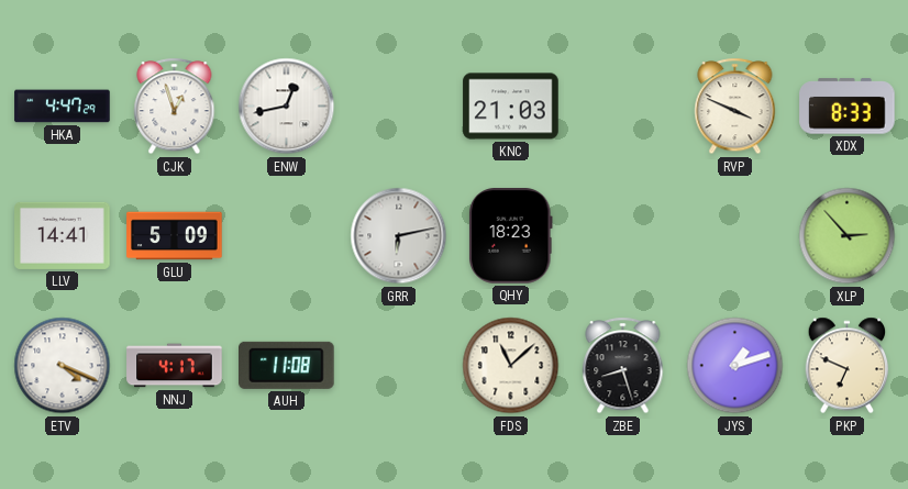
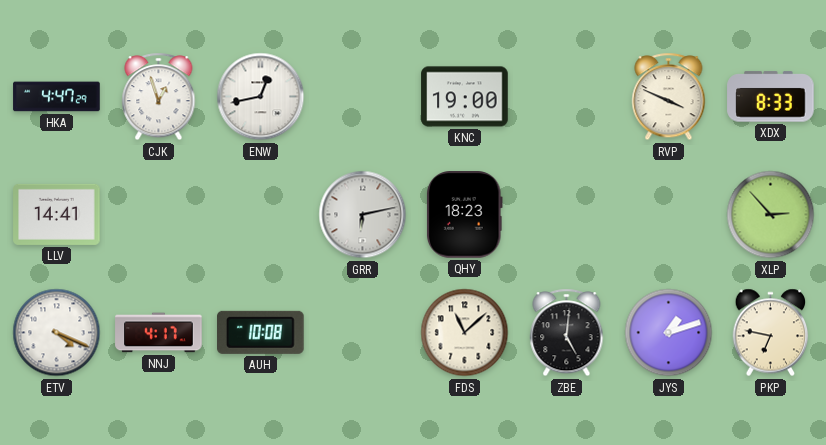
KNC: 21:03 -> 19:00 (465, 97)
GLU: 5:09 -> none (175, 236)
AUH: 11:08 -> 10:08 (261, 332)
ZBE: 8:27 -> 5:01 (567, 333)
PKP: 6:49 -> 6:47 (771, 333)
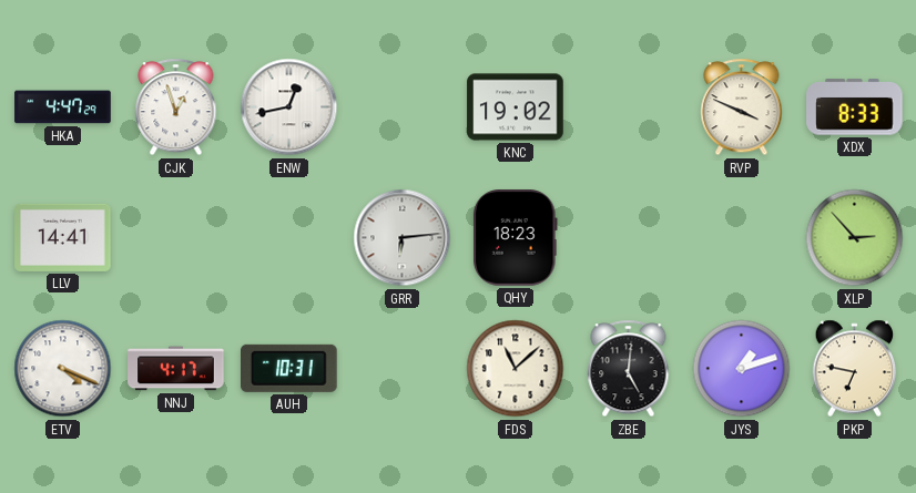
KNC: 19:00 -> 19:02 (516, 107)
GRR: 6:13 -> 6:14 (403, 238)
AUH: 10:08 -> 10:31 (289, 368)
